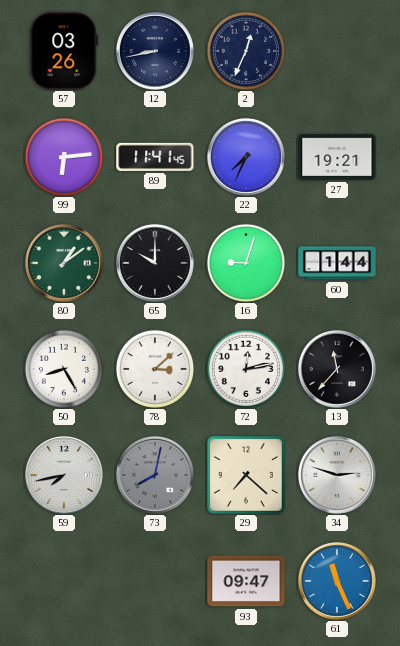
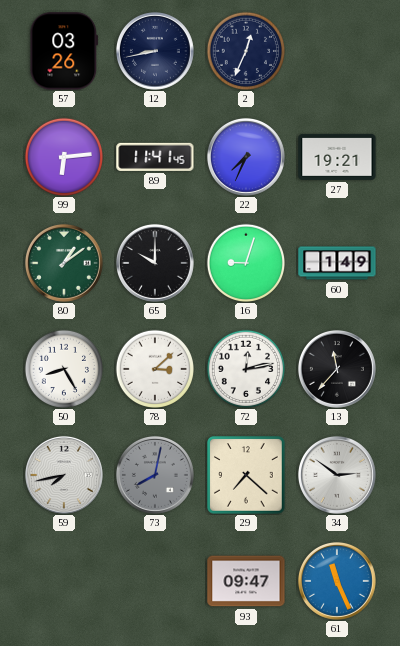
60: 1:44 -> 1:49 (337, 263)
34: 2:48 -> 2:51 (337, 475)
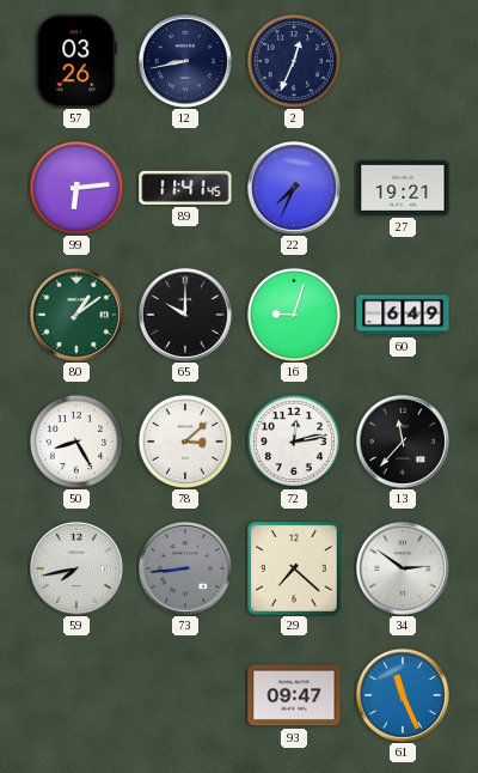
60: 1:49 -> 6:49 (403, 315)
73: 8:02 -> 8:44 (185, 568)
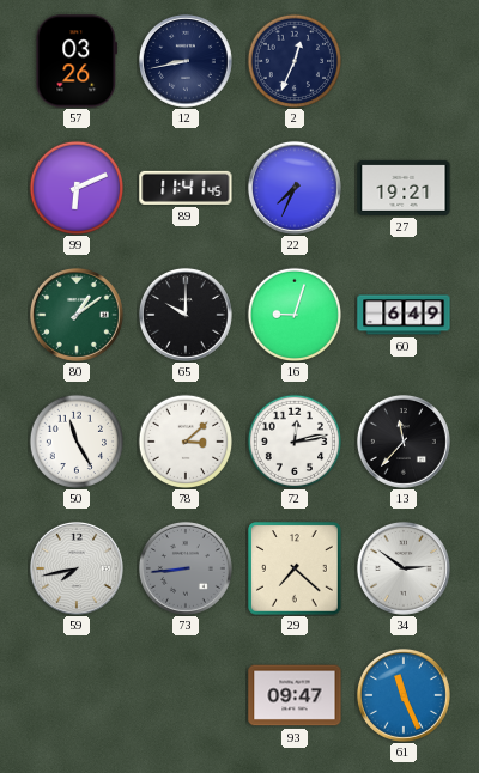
99: 6:14 -> 6:11 (75, 187)
50: 8:25 -> 11:25 (75, 440)
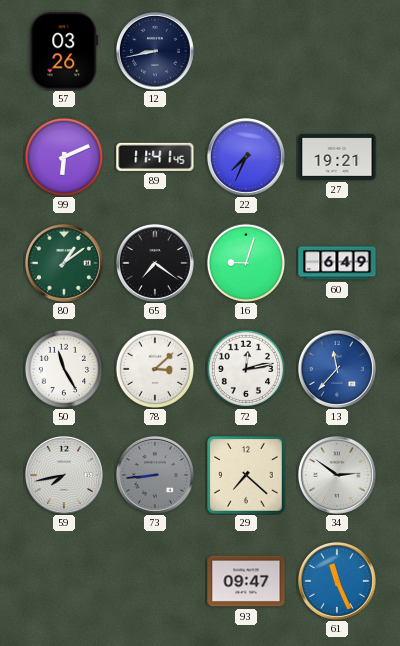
2: 12:34 -> none (293, 60)
65: 10:00 -> 7:21 (155, 263)
13 dial: black -> blue (337, 369)
